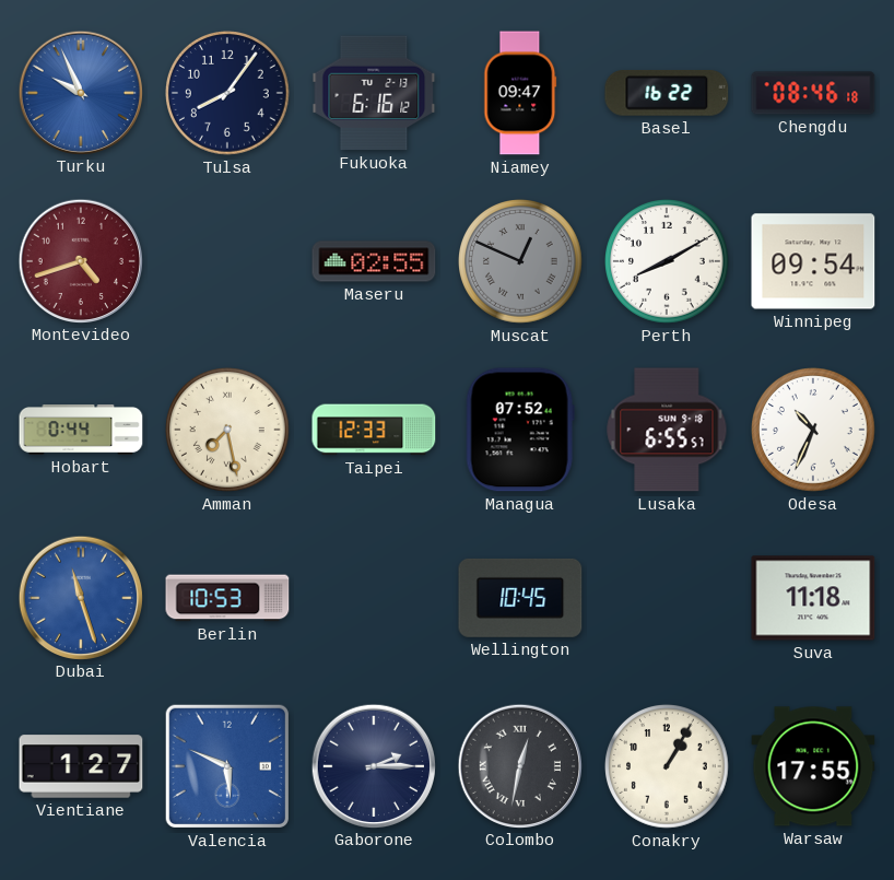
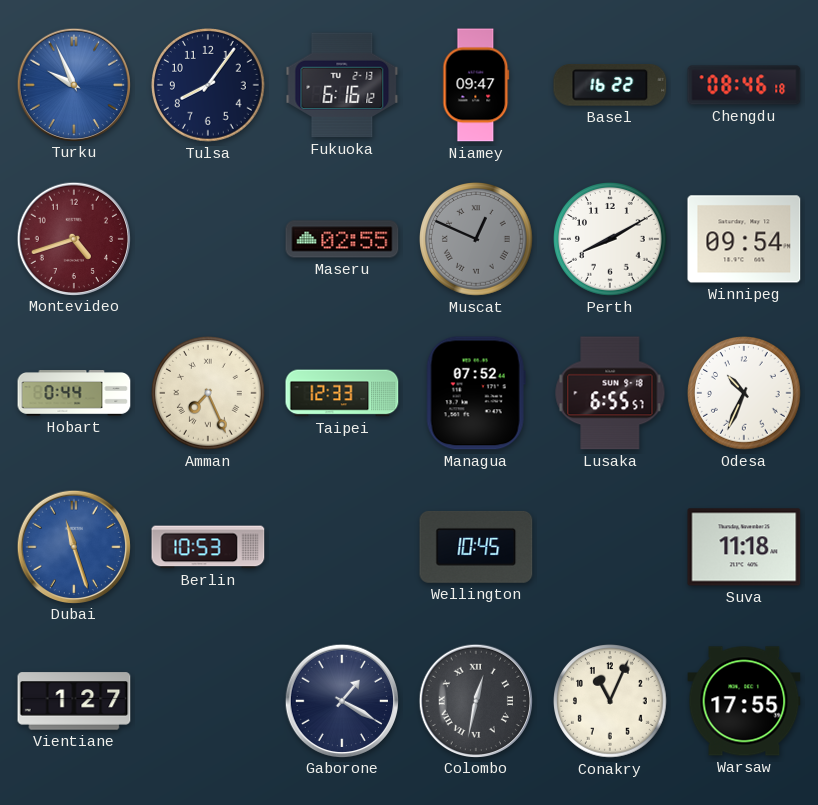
Amman: 7:28 -> 7:26 (209, 394)
Valencia: 5:49 -> none (227, 766)
Gaborone: 2:15 -> 1:20 (341, 700)
Conakry: 1:05 -> 11:04 (611, 702)
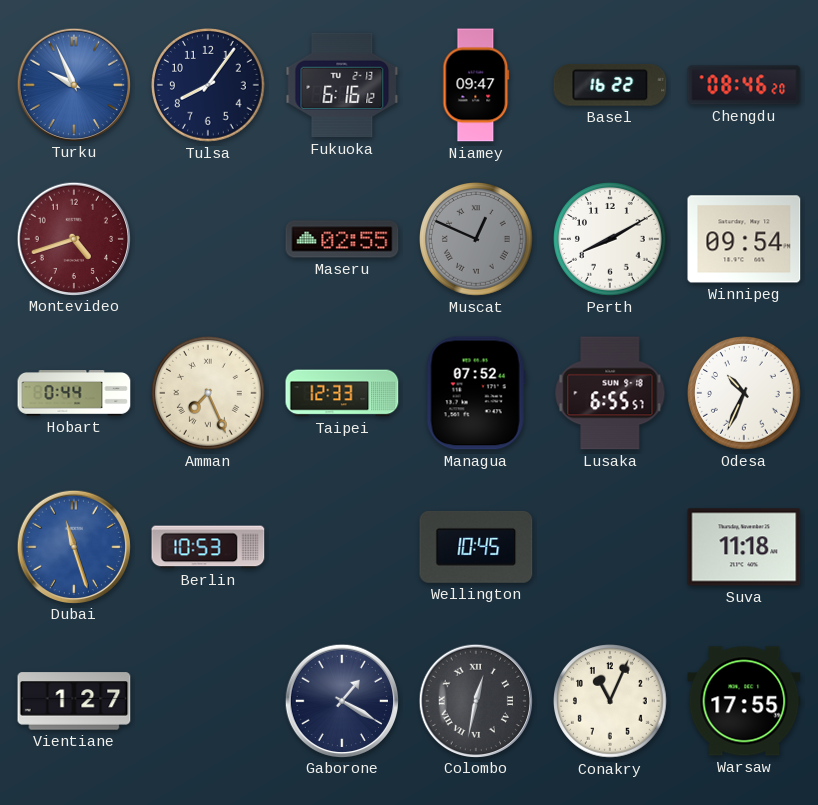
Chengdu: 08:46:18 -> 08:46:20 (744, 85)
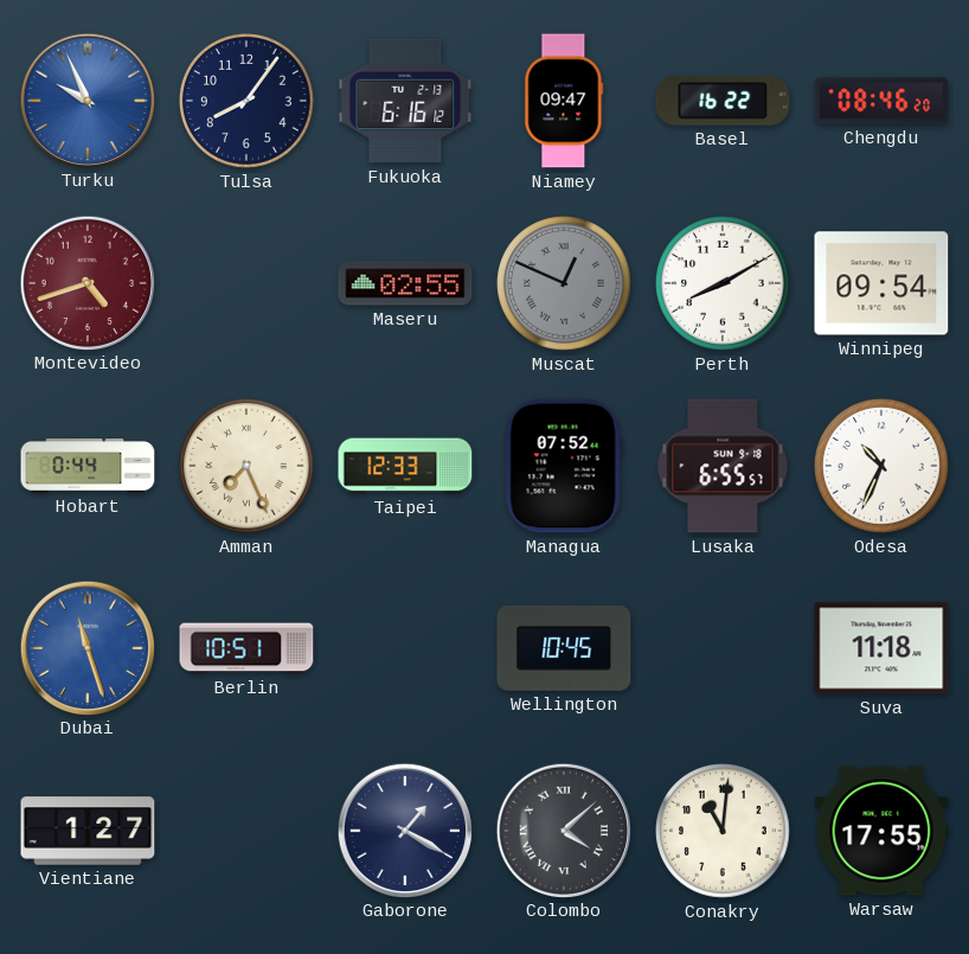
Berlin: 10:53 -> 10:51 (246, 648)
Colombo: 12:32 -> 4:08 (563, 830)
Conakry: 11:04 -> 11:01 (724, 832)
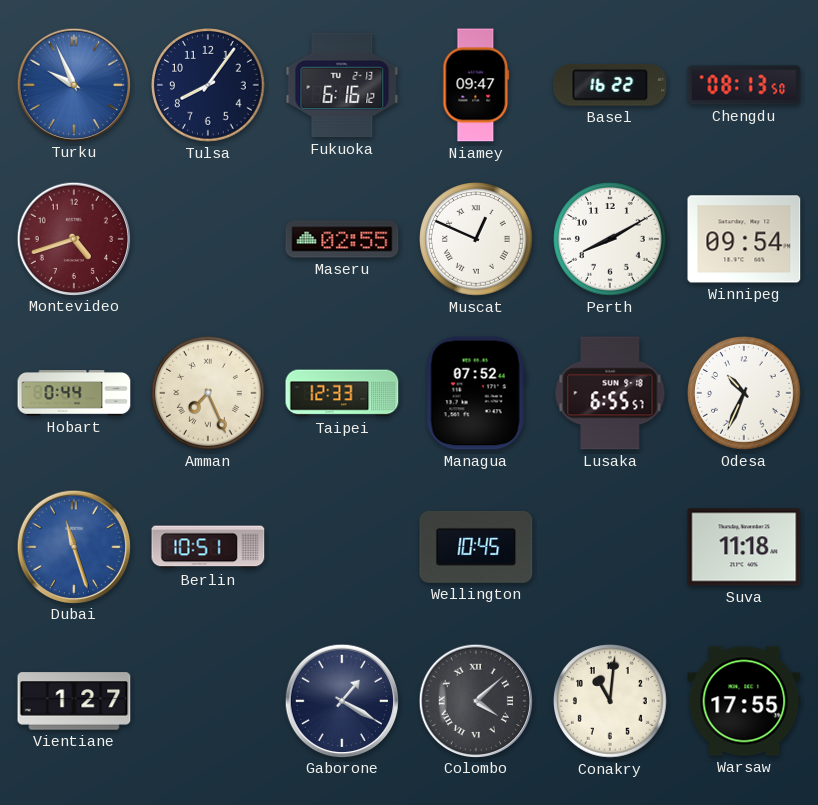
Chengdu: 08:46 -> 08:13 (744, 85)
Muscat dial: grey -> white (477, 240)
